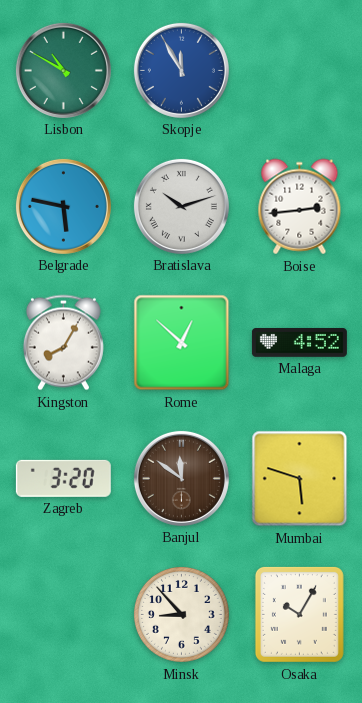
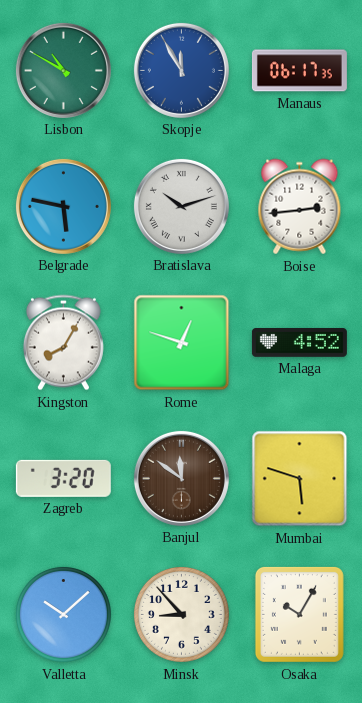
Manaus: none -> 06:17 (299, 71)
Rome: 12:52 -> 12:48 (182, 343)
Valletta: none -> 10:08 (63, 614)
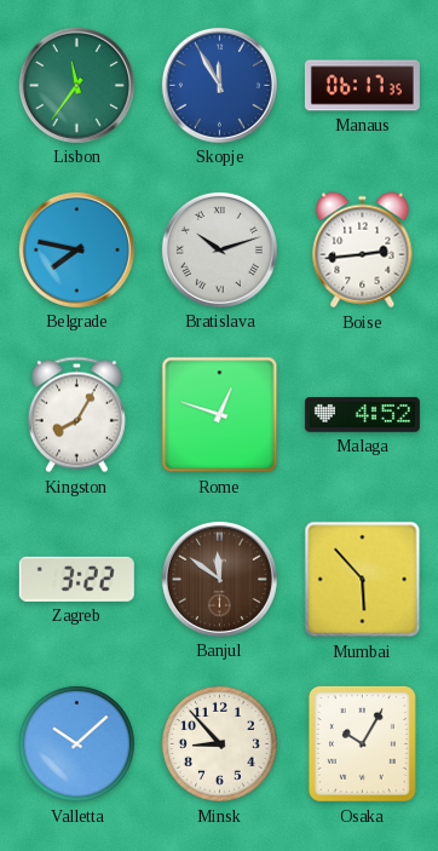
Lisbon: 10:50 -> 11:36 (76, 85)
Belgrade: 5:47 -> 7:47 (76, 249)
Zagreb: 3:20 -> 3:22 (76, 579)
Mumbai: 5:48 -> 5:53 (363, 580)
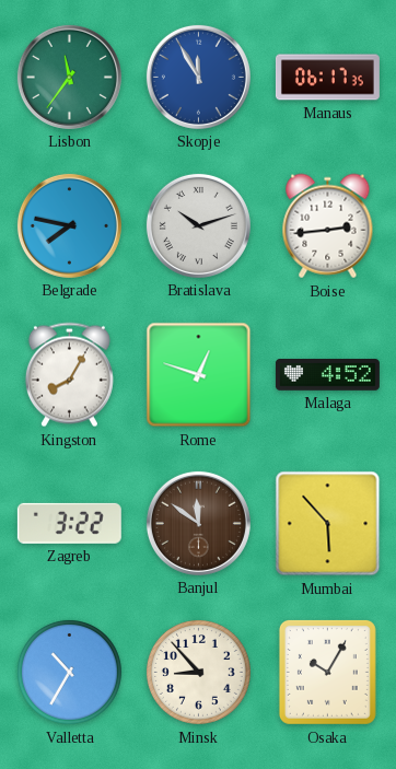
Valletta: 10:08 -> 10:35 (69, 672)
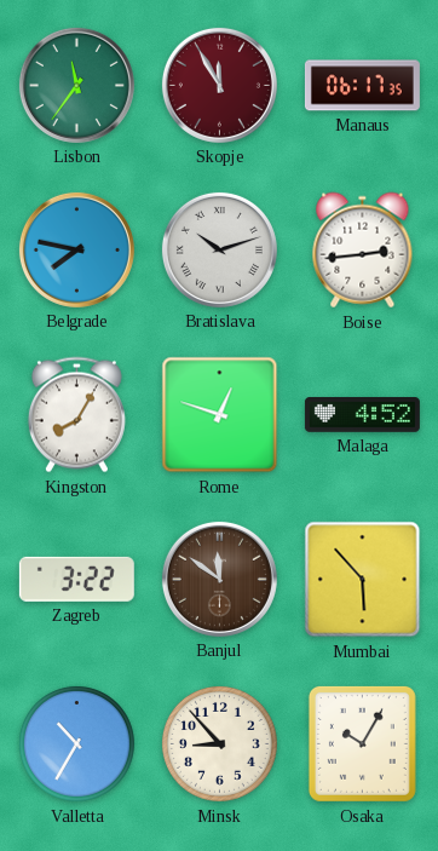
Skopje dial: blue -> burgundy (219, 85)
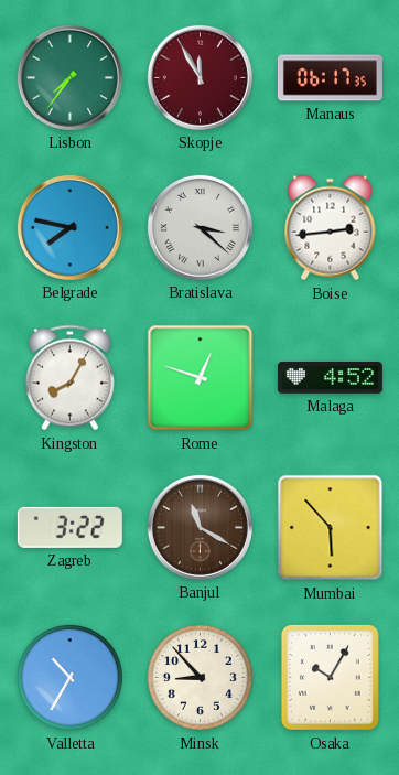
Lisbon: 11:36 -> 7:36 (69, 77)
Bratislava: 10:12 -> 3:22 (199, 227)
Banjul: 11:51 -> 11:20 (199, 527)
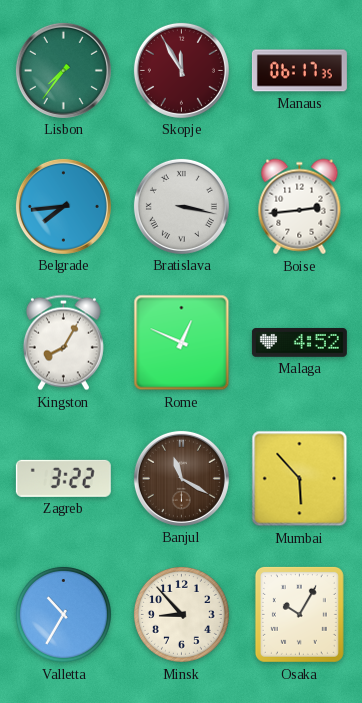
Belgrade: 7:47 -> 7:44 (63, 206)
Bratislava: 3:22 -> 3:17 (181, 206)
Rome: 12:48 -> 12:49 (182, 343)
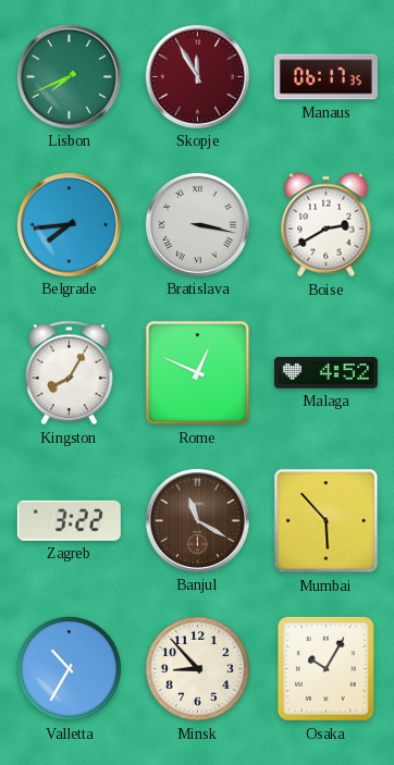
Lisbon: 7:36 -> 7:41 (69, 76)
Boise: 2:44 -> 2:40 (327, 225)
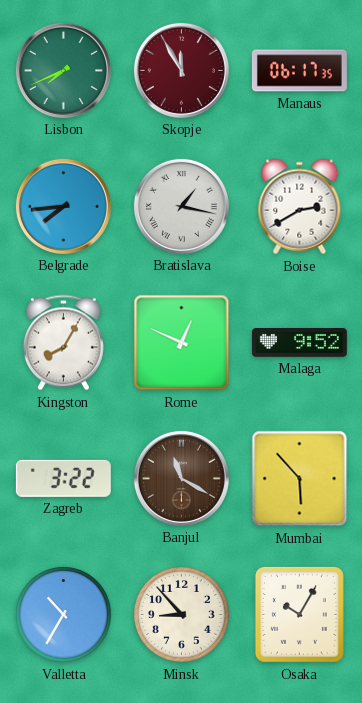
Bratislava: 3:17 -> 1:17 (181, 206)
Malaga: 4:52 -> 9:52 (299, 343)
